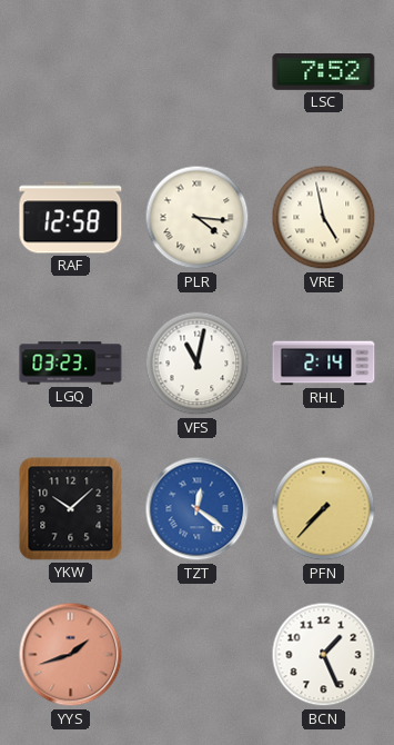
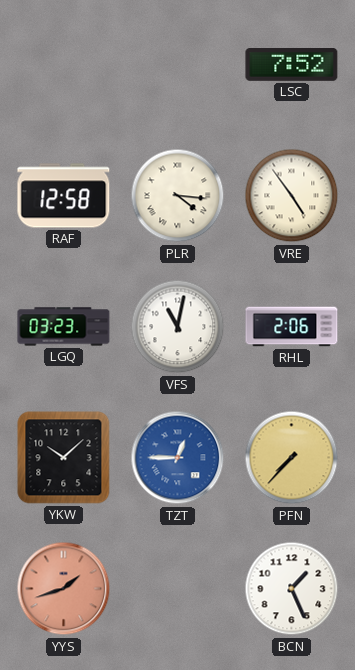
VRE: 4:58 -> 4:54 (292, 196)
RHL: 2:14 -> 2:06 (292, 327)
TZT: 12:21 -> 12:45 (178, 458)
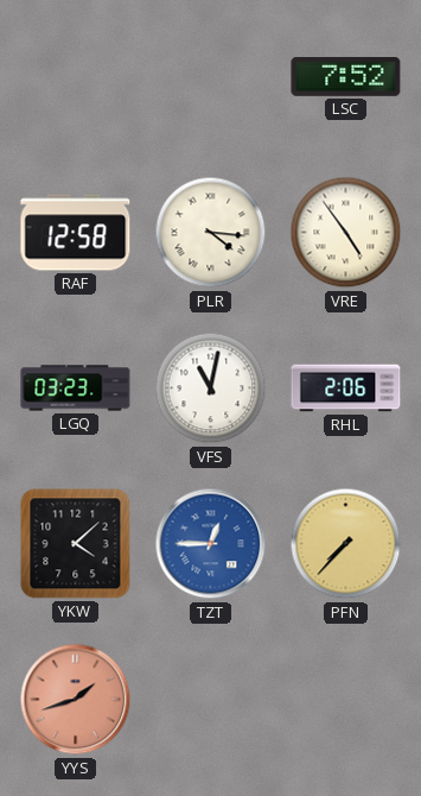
YKW: 10:08 -> 4:08 (76, 544)
BCN: 1:26 -> none (292, 589)
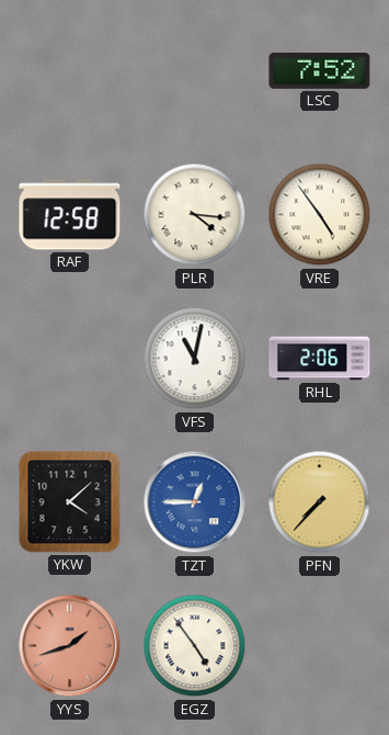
LGQ: 03:23 -> none (76, 388)
EGZ: none -> 4:54 (195, 646)
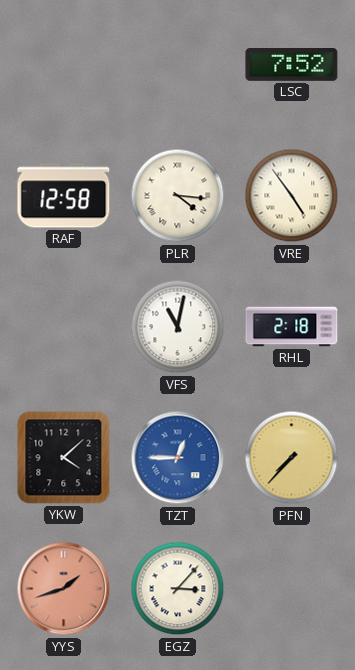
RHL: 2:06 -> 2:18 (292, 327)
EGZ: 4:54 -> 3:07 (178, 589)
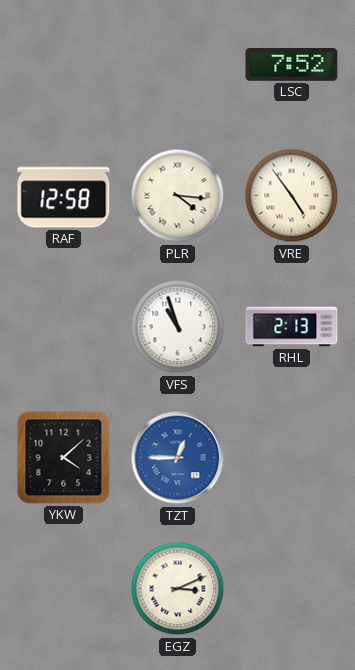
VFS: 11:02 -> 10:57 (178, 327)
RHL: 2:18 -> 2:13 (292, 327)
PFN: 7:37 -> none (292, 458)
YYS: 1:42 -> none (64, 589)
EGZ: 3:07 -> 3:11 (178, 589)
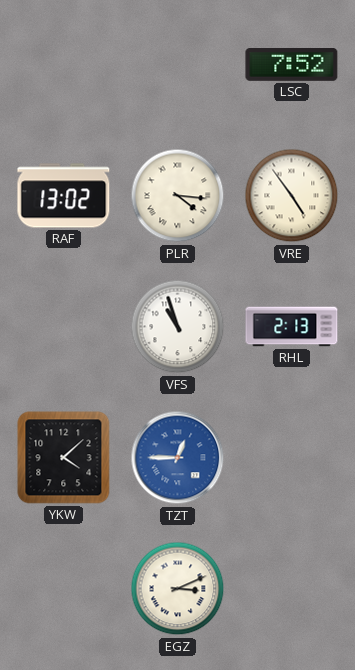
RAF: 12:58 -> 13:02 (64, 196)
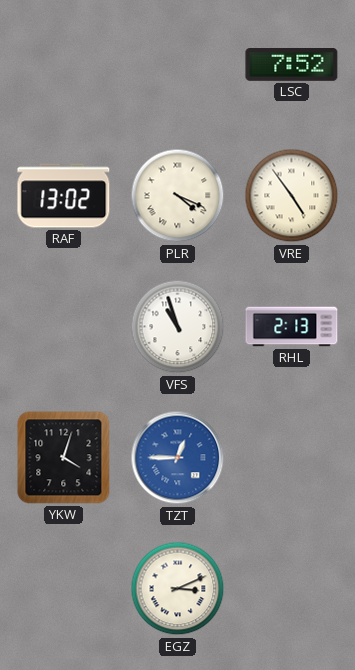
PLR: 4:16 -> 4:19 (178, 196)
YKW: 4:08 -> 4:03 (64, 458)
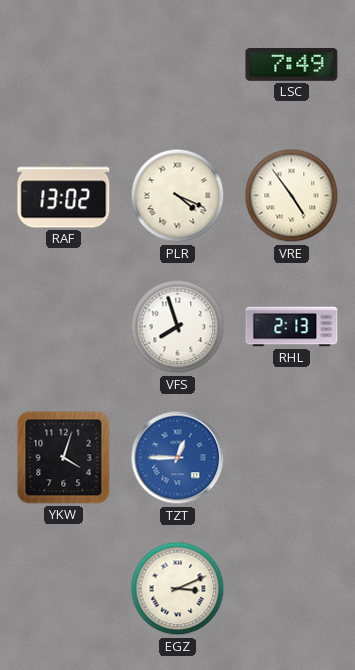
LSC: 7:52 -> 7:49 (292, 65)
VFS: 10:57 -> 7:57 (178, 327)
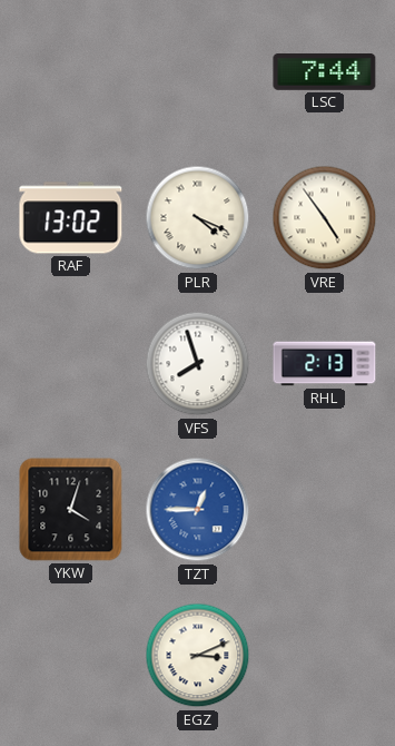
LSC: 7:49 -> 7:44 (325, 72)
